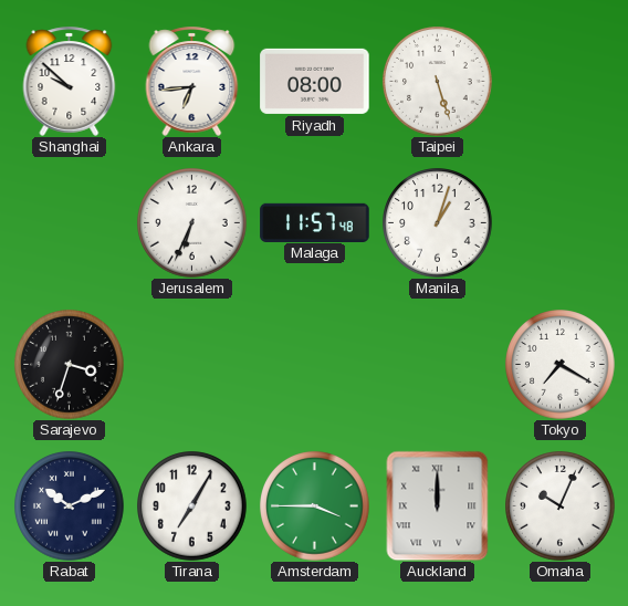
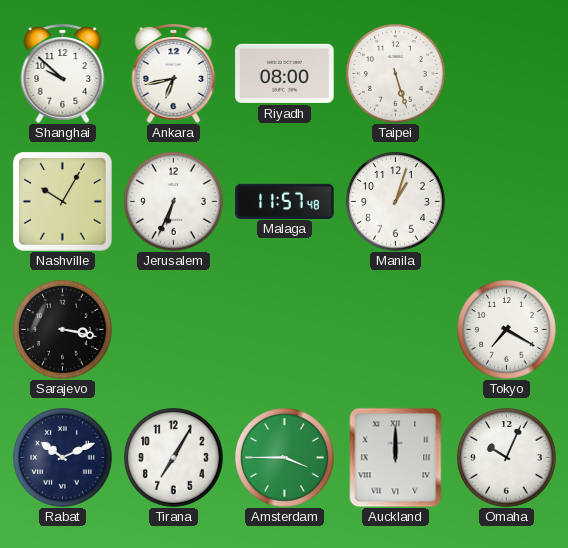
Ankara: 6:44 -> 6:43 (174, 73)
Nashville: none -> 10:05 (62, 201)
Sarajevo: 3:33 -> 3:17 (63, 330)
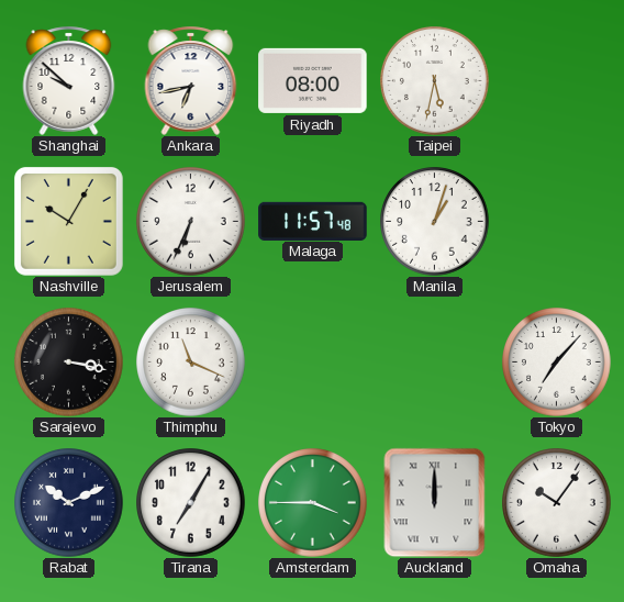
Taipei: 5:27 -> 5:32 (435, 81)
Thimphu: none -> 11:19 (191, 363)
Tokyo: 7:20 -> 7:07 (557, 363)
Omaha: 10:04 -> 10:06 (557, 503)
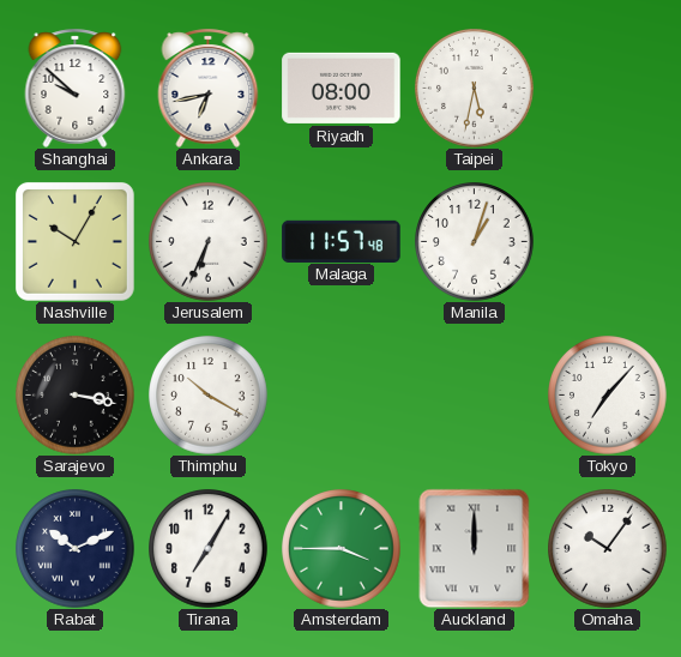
Thimphu: 11:19 -> 10:20 (209, 396)
